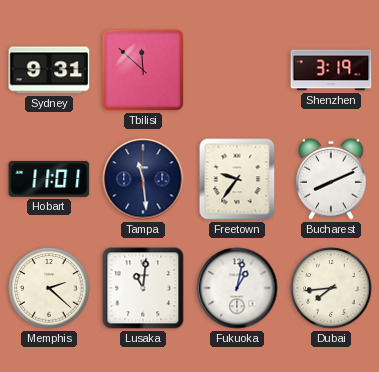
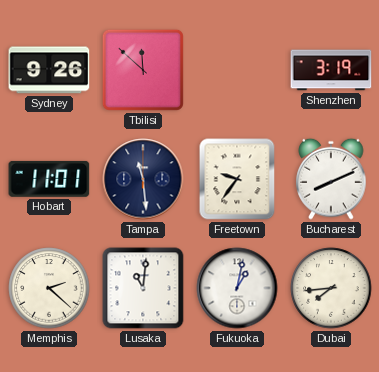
Sydney: 9:31 -> 9:26 (49, 70)
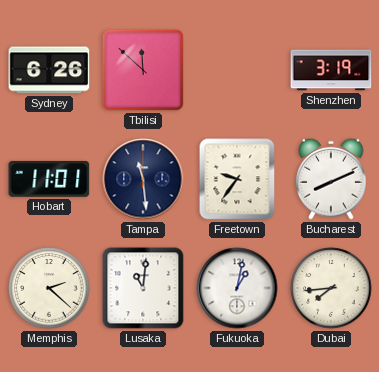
Sydney: 9:26 -> 6:26 (49, 70)
